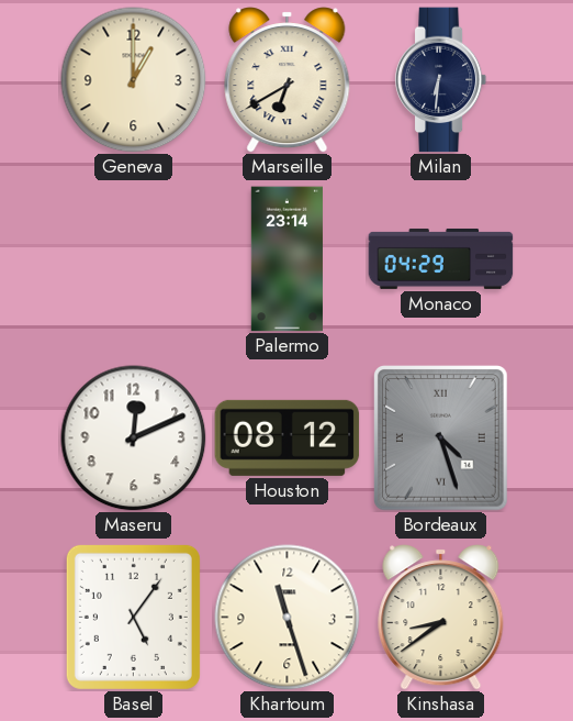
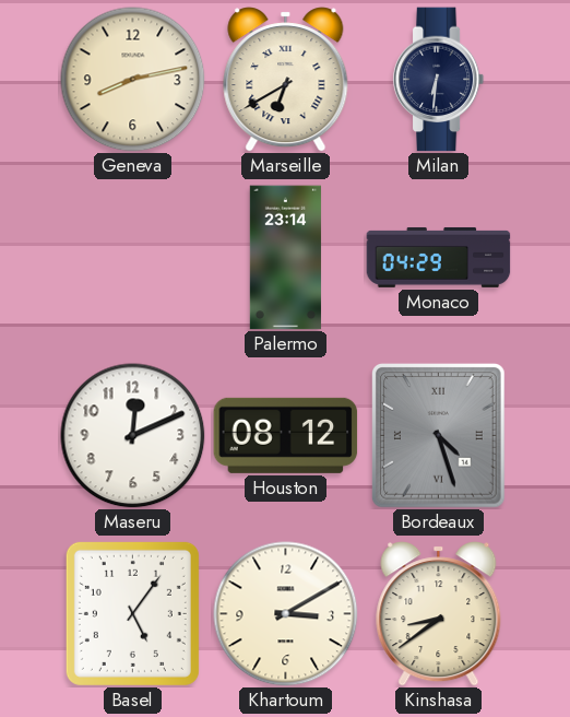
Geneva: 1:00 -> 8:13 (133, 80)
Khartoum: 11:27 -> 3:10 (286, 614)
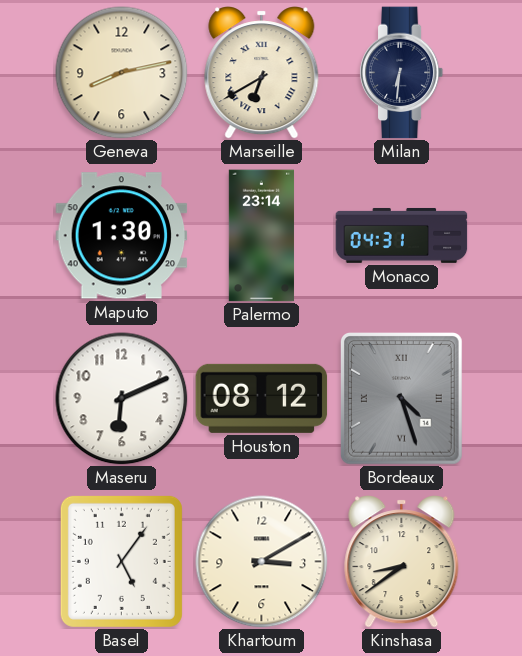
Maputo: none -> 1:30 (122, 236)
Monaco: 04:29 -> 04:31 (402, 235)
Maseru: 12:11 -> 6:11 (122, 399)
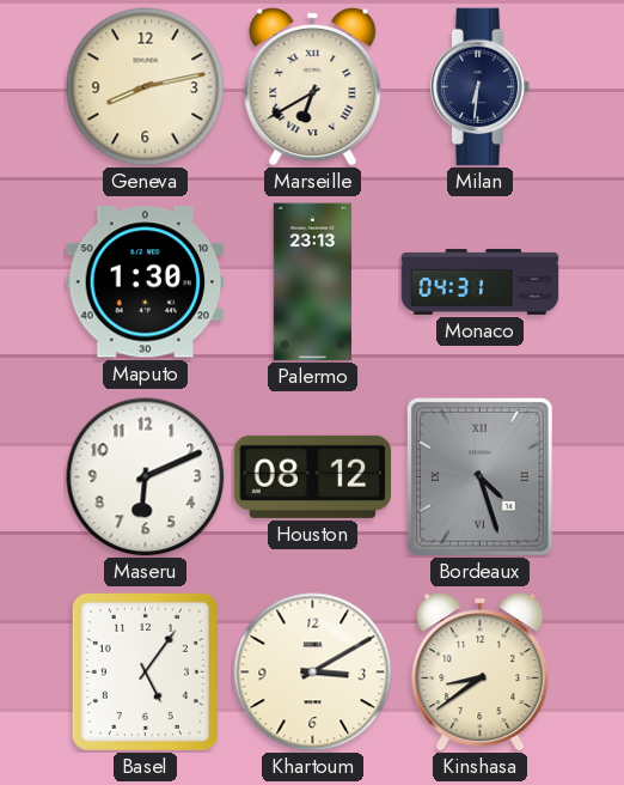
Palermo: 23:14 -> 23:13 (312, 282)
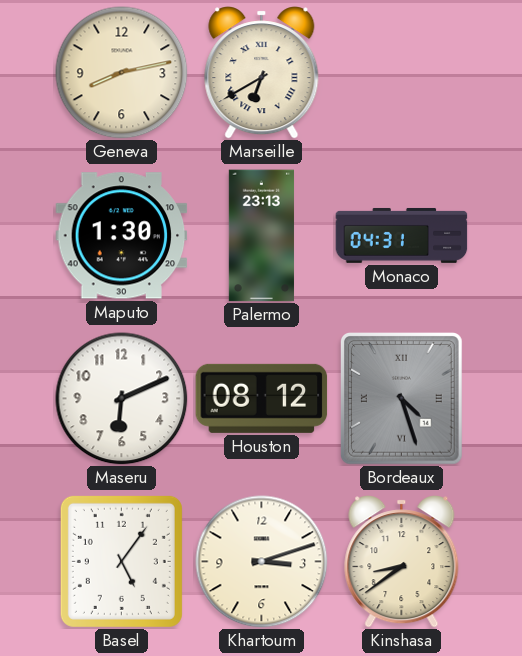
Milan: 6:31 -> none (481, 87)
Khartoum: 3:10 -> 3:12 (262, 562)
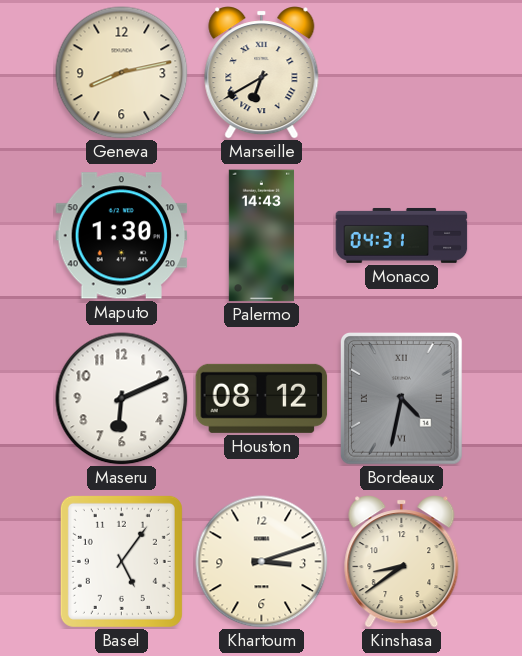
Palermo: 23:13 -> 14:43 (261, 236)
Bordeaux: 4:27 -> 4:32 (402, 399)
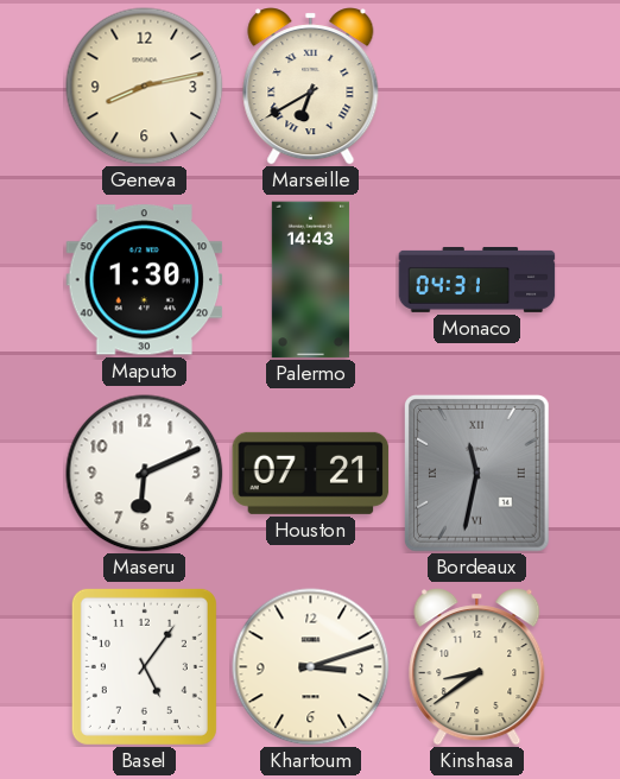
Houston: 08:12 -> 07:21 (311, 473)
Bordeaux: 4:32 -> 11:32 (477, 474)
